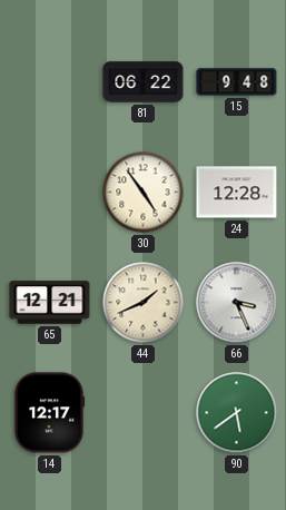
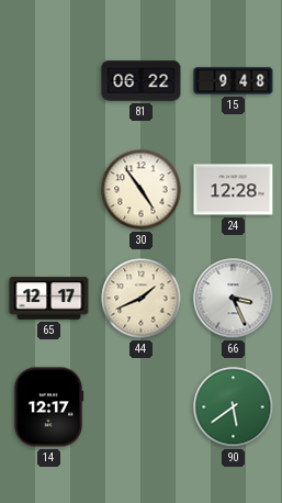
65: 12:21 -> 12:17 (49, 299)
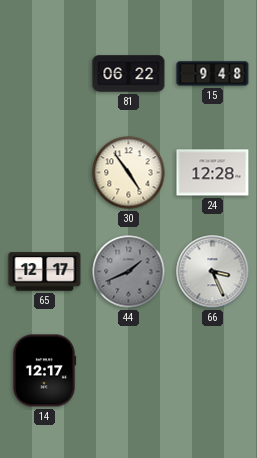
44 dial: cream -> grey (129, 272)
90: 5:39 -> none (234, 407)
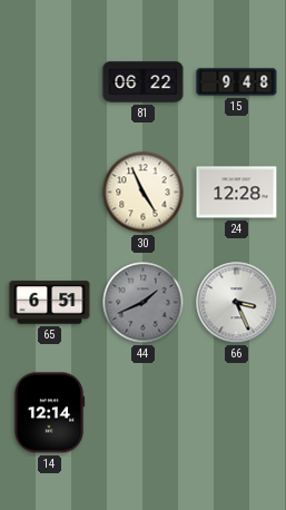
30: 4:54 -> 4:56 (144, 193)
65: 12:17 -> 6:51 (50, 303)
14: 12:17 -> 12:14 (49, 413)
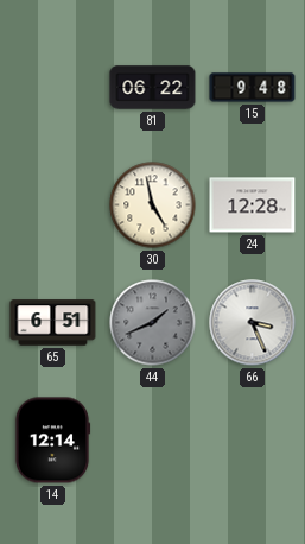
30: 4:56 -> 4:58 (153, 205)
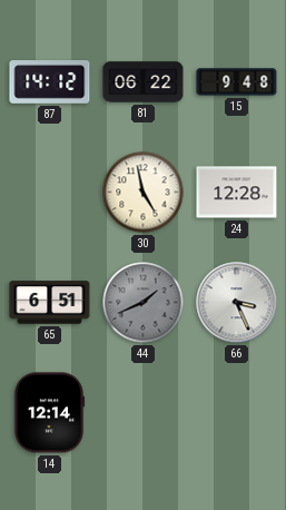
87: none -> 14:12 (50, 82)
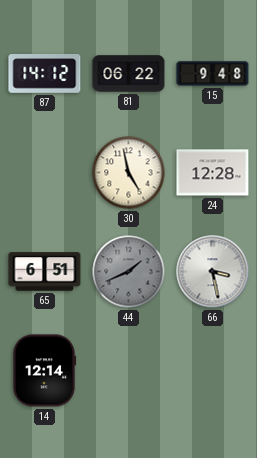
66: 3:26 -> 3:28 (213, 272)
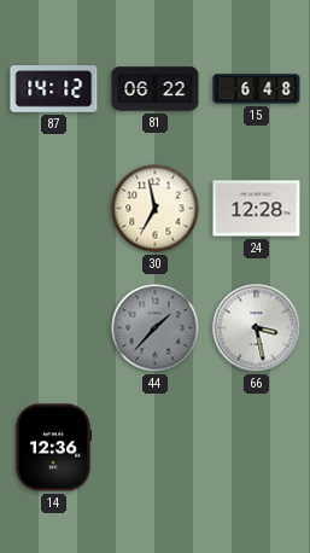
15: 9:48 -> 6:48 (257, 89)
30: 4:58 -> 6:58 (156, 209)
65: 6:51 -> none (45, 272)
44: 1:41 -> 1:37 (156, 328)
14: 12:14 -> 12:36 (53, 448)
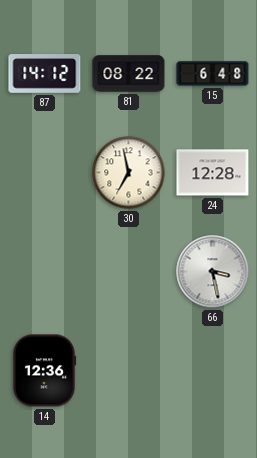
81: 06:22 -> 08:22 (129, 74)
44: 1:37 -> none (156, 328)
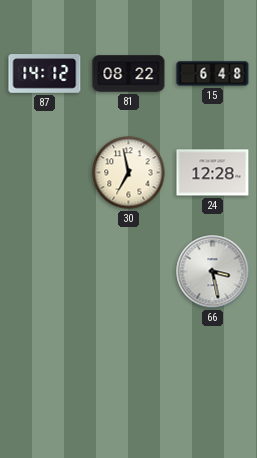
14: 12:36 -> none (44, 371)
